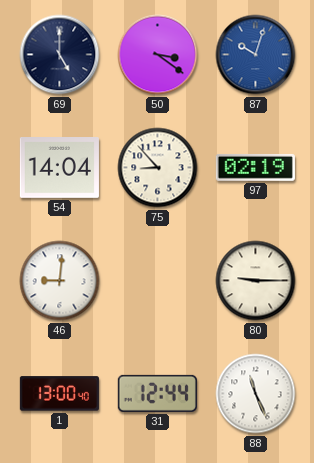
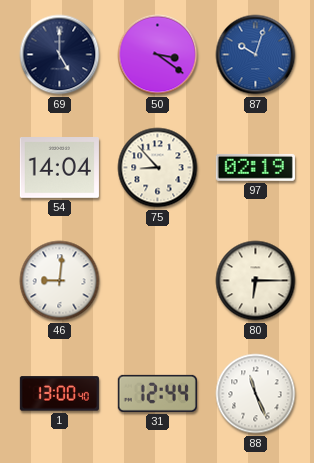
80: 9:15 -> 6:15 (256, 281)
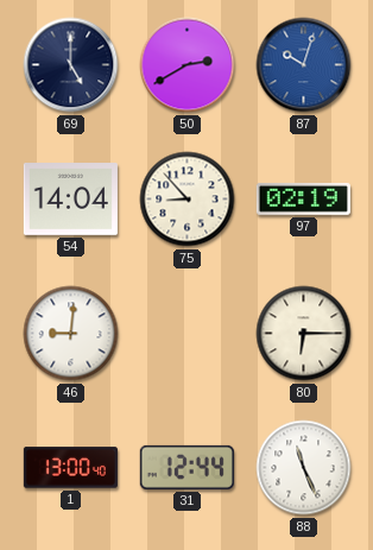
50: 3:21 -> 2:40 (188, 65)
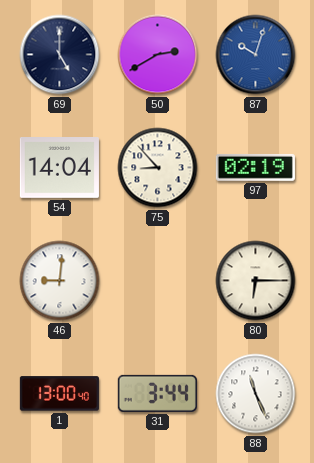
31: 12:44 -> 3:44 (157, 393)
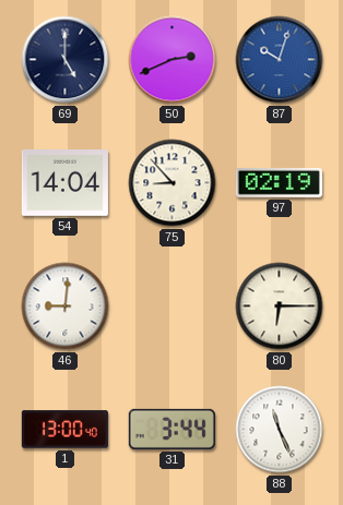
50: 2:40 -> 2:41 (173, 60)
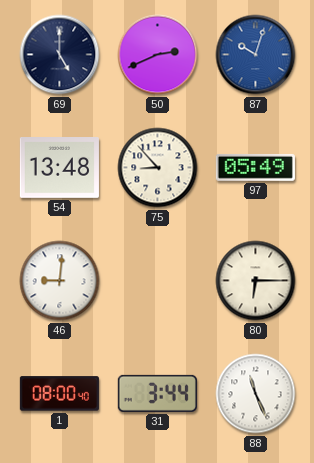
54: 14:04 -> 13:48 (59, 168)
97: 02:19 -> 05:49 (255, 167)
1: 13:00 -> 08:00 (59, 394)
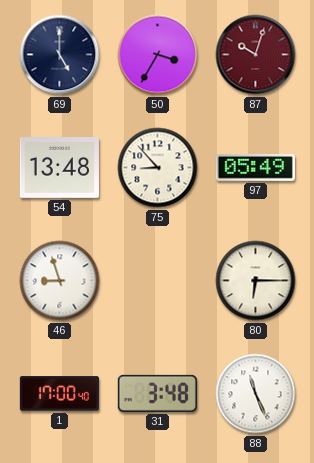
50: 2:41 -> 3:35 (158, 55)
87 dial: blue -> burgundy (256, 55)
46: 9:01 -> 8:57 (60, 281)
1: 08:00 -> 17:00 (59, 394)
31: 3:44 -> 3:48 (157, 393)
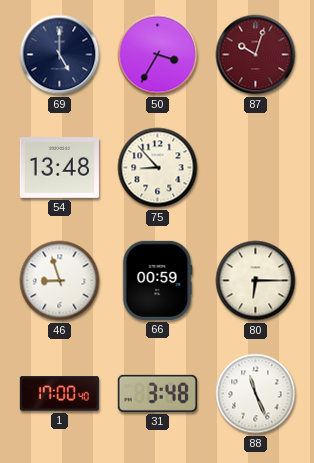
97: 05:49 -> none (255, 167)
66: none -> 00:59 (157, 280)
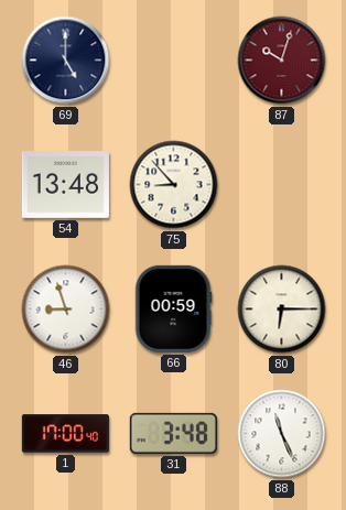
50: 3:35 -> none (158, 55)
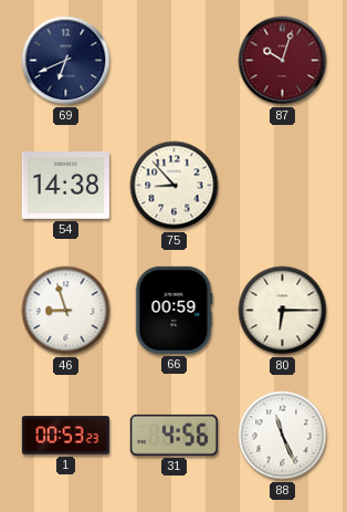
69: 5:00 -> 6:41 (66, 61)
54: 13:48 -> 14:38 (65, 186)
1: 17:00 -> 00:53 (65, 436)
31: 3:48 -> 4:56 (173, 435)
